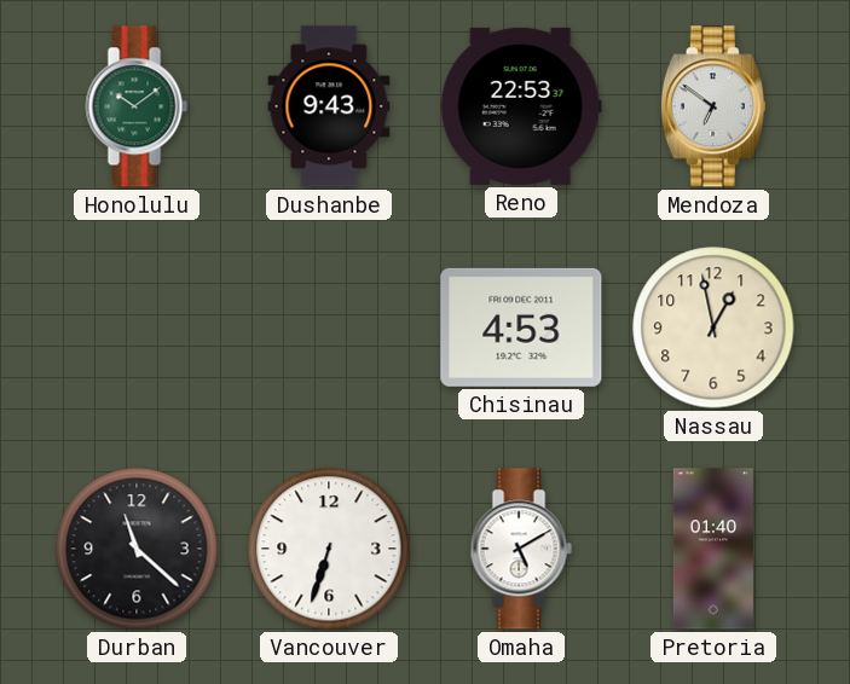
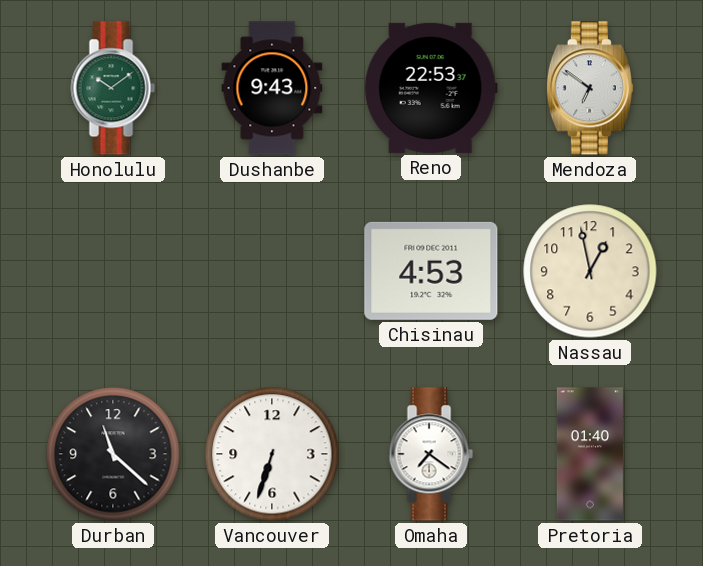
Omaha: 5:10 -> 7:21 (431, 454)
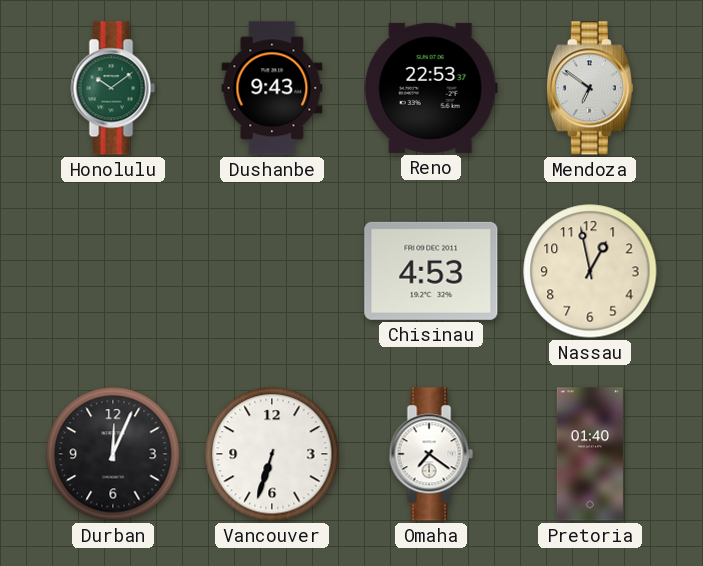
Durban: 11:22 -> 12:04 (113, 454)
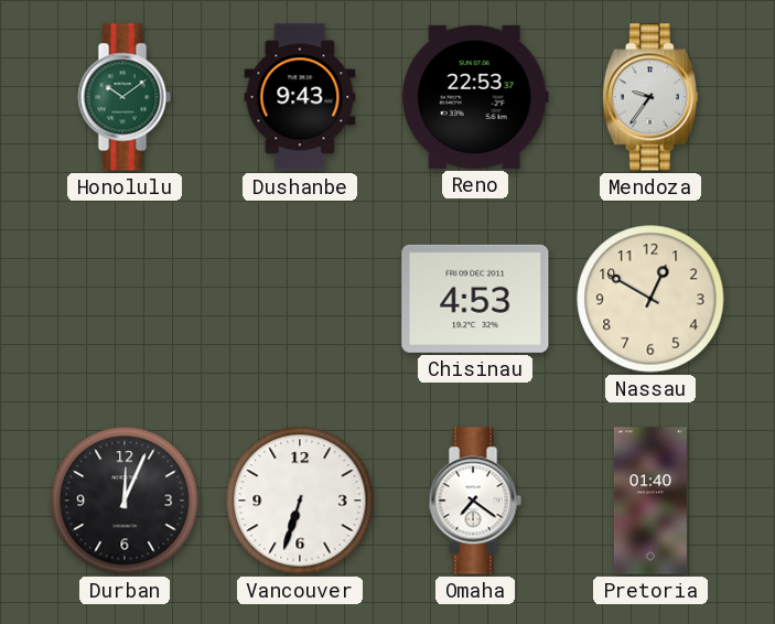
Mendoza: 6:51 -> 9:36 (650, 97)
Nassau: 12:58 -> 12:50 (650, 299)
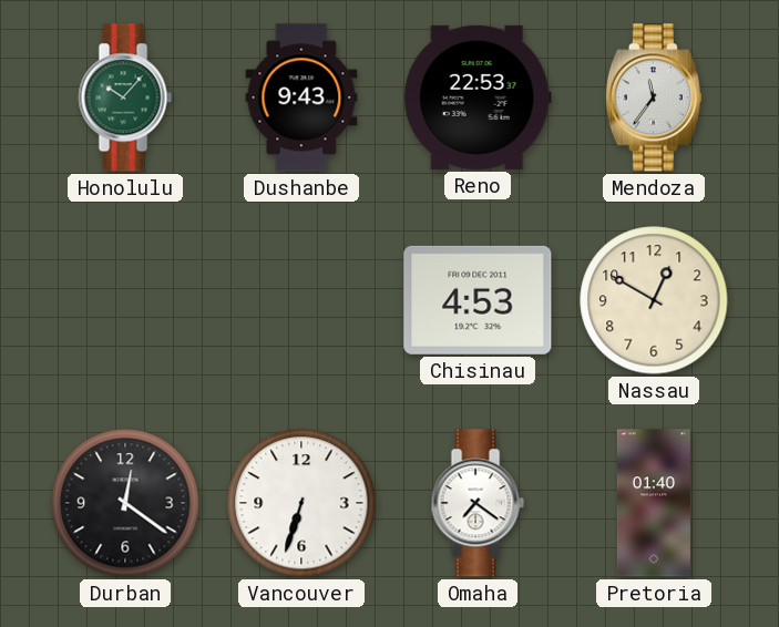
Honolulu: 10:09 -> 10:07 (125, 97)
Mendoza: 9:36 -> 11:36 (654, 97)
Durban: 12:04 -> 12:21 (125, 503)
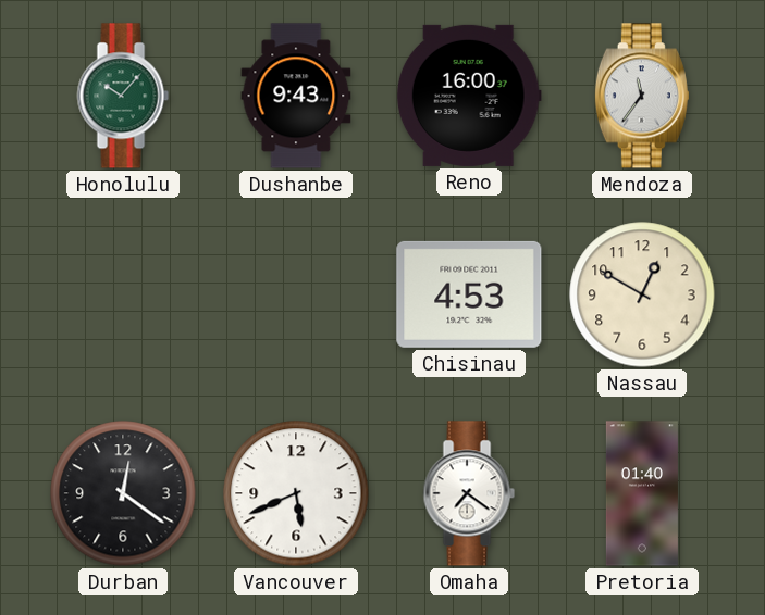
Reno: 22:53 -> 16:00 (469, 96)
Vancouver: 6:33 -> 5:41 (296, 493)
